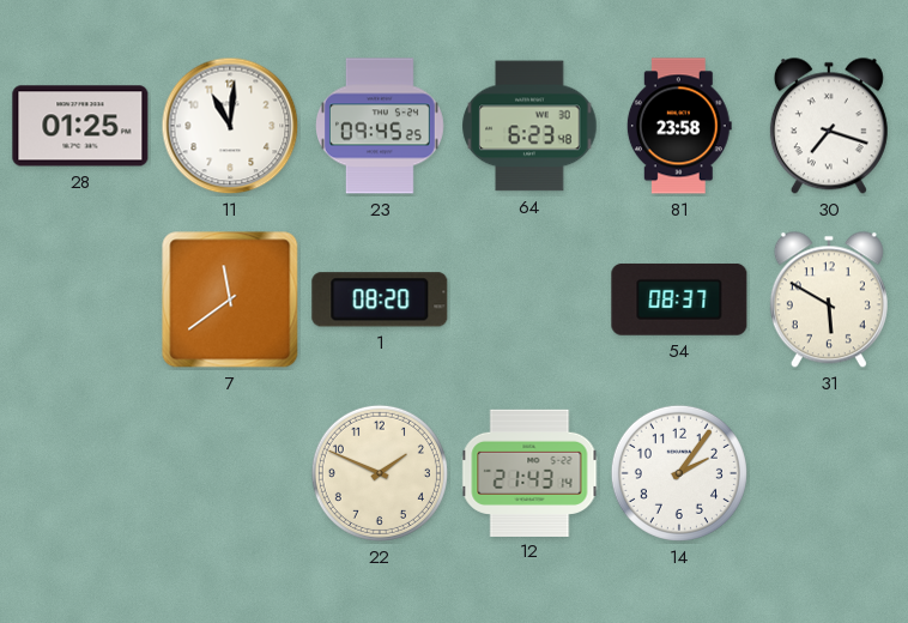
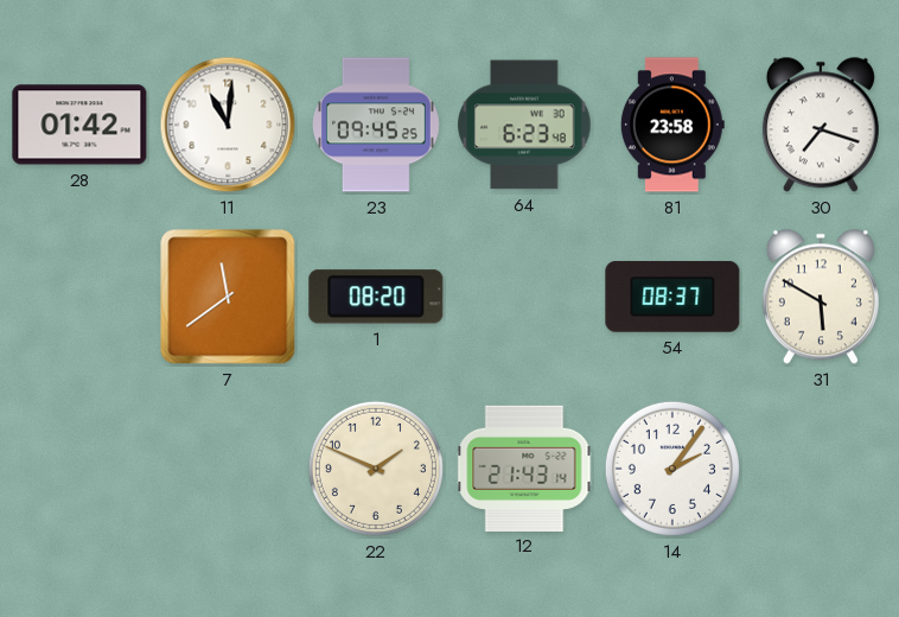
28: 01:25 -> 01:42 (79, 125)
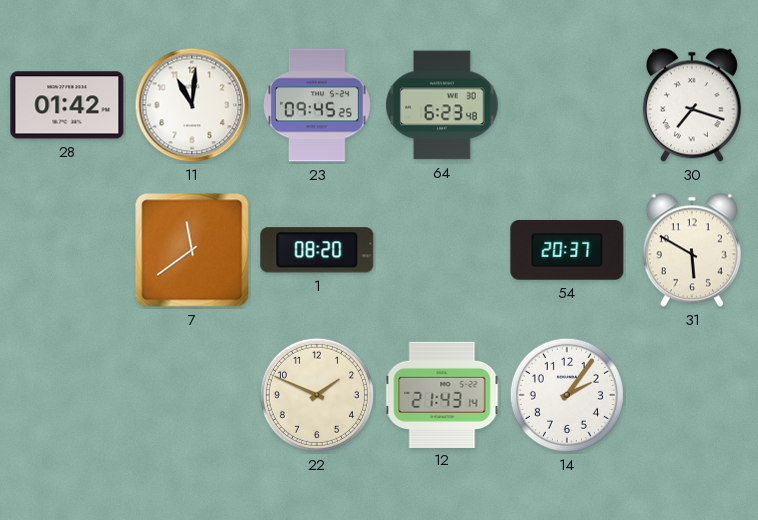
81: 23:58 -> none (672, 125)
54: 08:37 -> 20:37 (567, 250)
